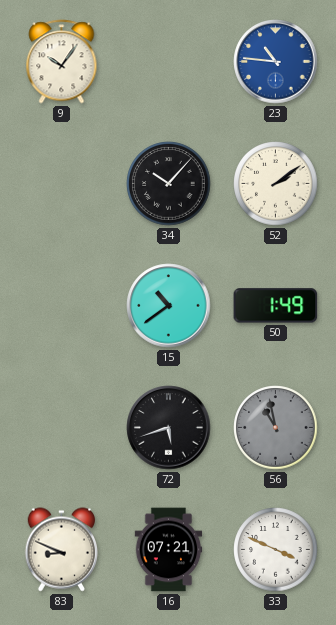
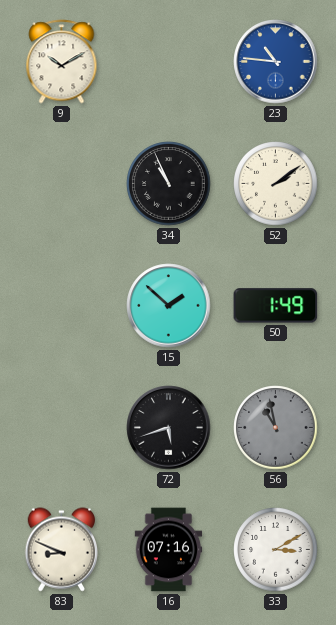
9: 10:06 -> 10:10 (62, 62)
34: 10:07 -> 10:56 (169, 184)
15: 10:39 -> 1:52 (169, 306)
16: 07:21 -> 07:16 (169, 550)
33: 3:49 -> 3:10 (276, 550)
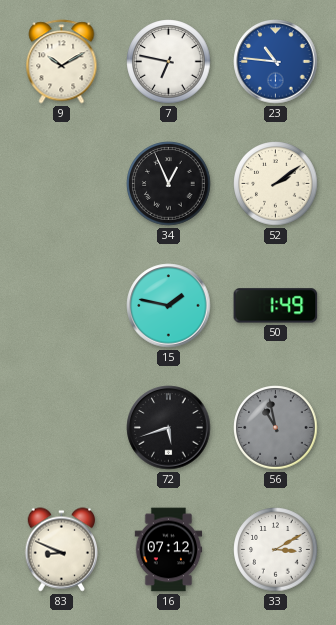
7: none -> 6:47 (169, 62)
34: 10:56 -> 12:56 (169, 184)
15: 1:52 -> 1:47 (169, 306)
16: 07:16 -> 07:12 (169, 550)
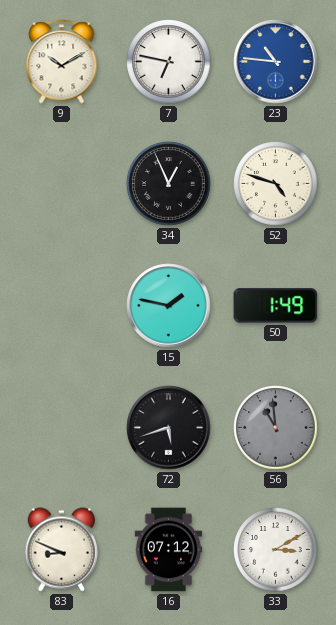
52: 2:09 -> 4:48 (276, 184)
56: 10:58 -> 10:59 (276, 428)
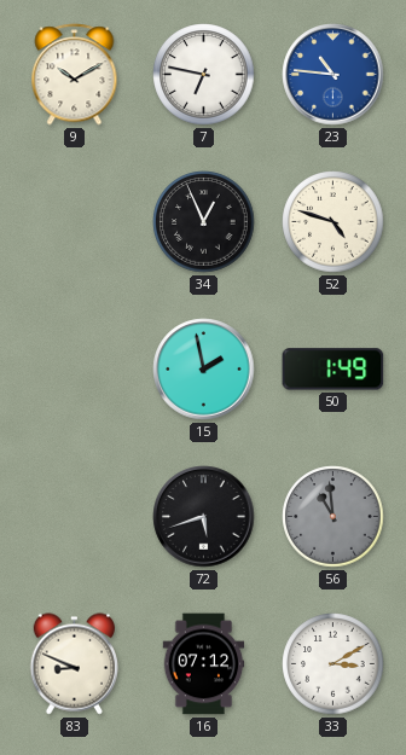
15: 1:47 -> 1:58 (204, 370)
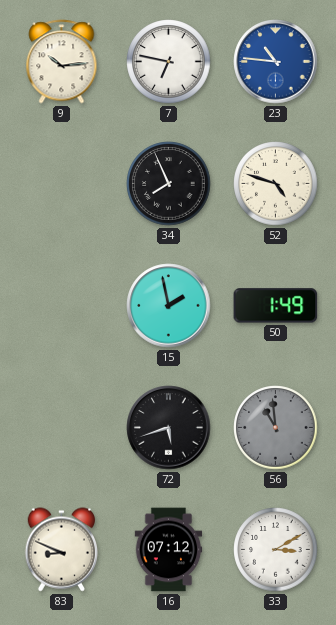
9: 10:10 -> 10:14 (62, 62)
34: 12:56 -> 7:56 (169, 184)
